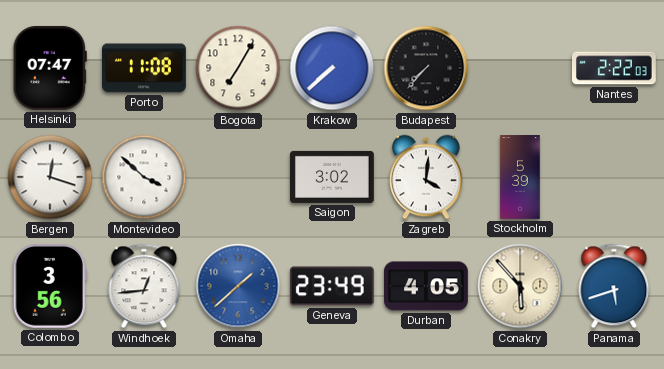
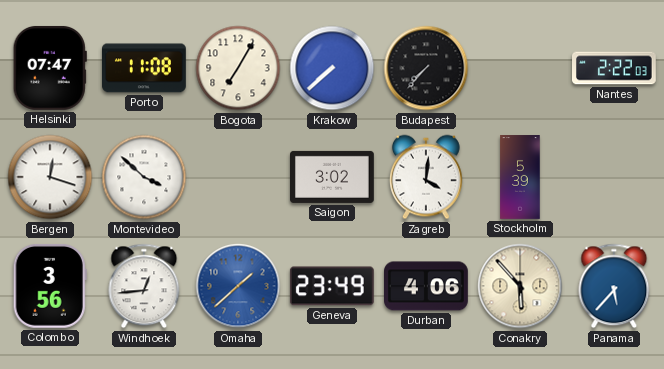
Durban: 4:05 -> 4:06 (427, 286)
Panama: 5:42 -> 5:37 (614, 286)
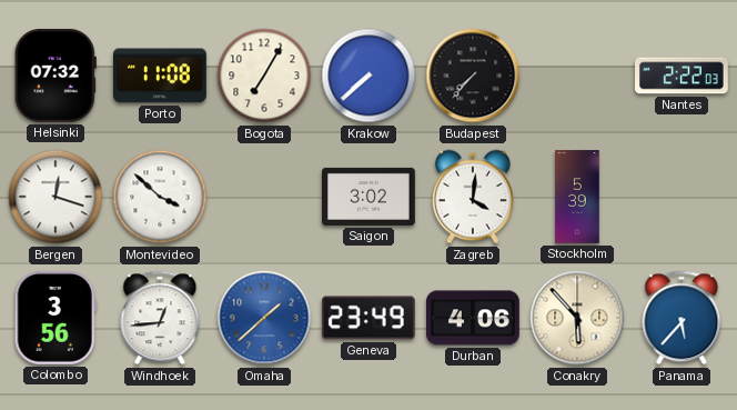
Helsinki: 07:47 -> 07:32 (55, 76)
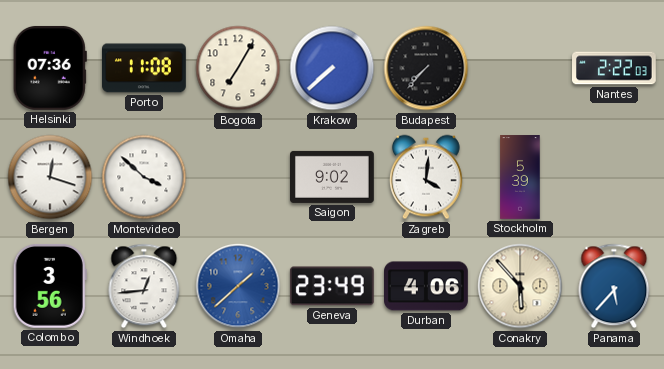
Helsinki: 07:32 -> 07:36 (50, 68)
Saigon: 3:02 -> 9:02 (333, 177)
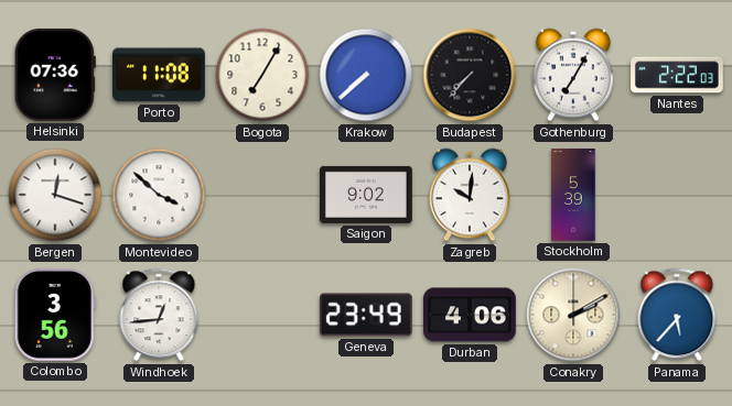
Gothenburg: none -> 7:05 (573, 75)
Zagreb: 4:01 -> 10:01 (470, 195)
Omaha: 1:38 -> none (238, 286)
Conakry: 5:53 -> 2:10 (573, 315)
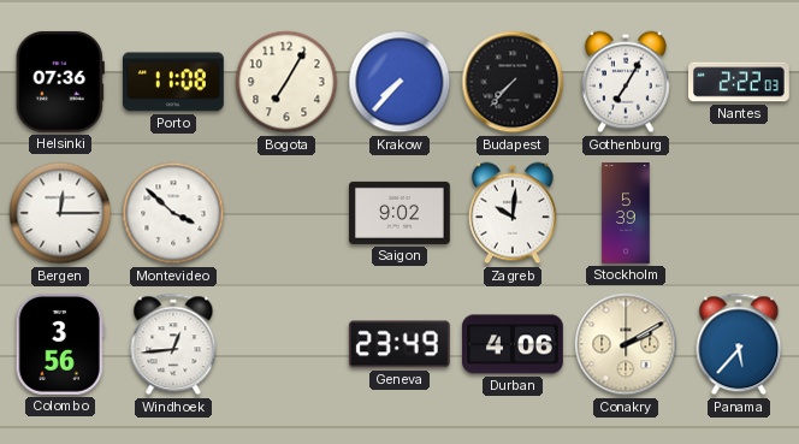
Krakow: 7:38 -> 7:37 (399, 82)
Bergen: 12:18 -> 12:15 (60, 213)
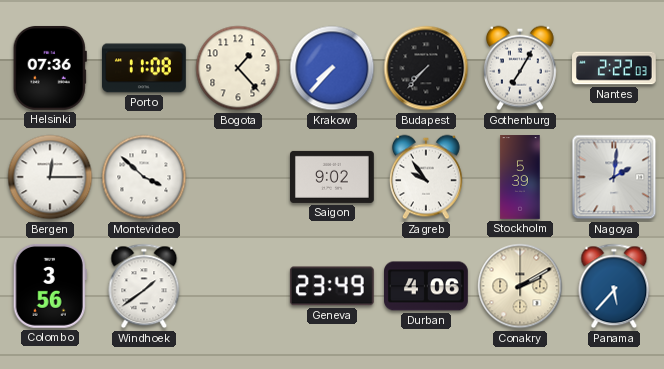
Bogota: 7:05 -> 1:23 (238, 68)
Zagreb: 10:01 -> 9:54 (426, 177)
Nagoya: none -> 2:01 (614, 177)
Windhoek: 12:44 -> 1:39 (144, 286)
